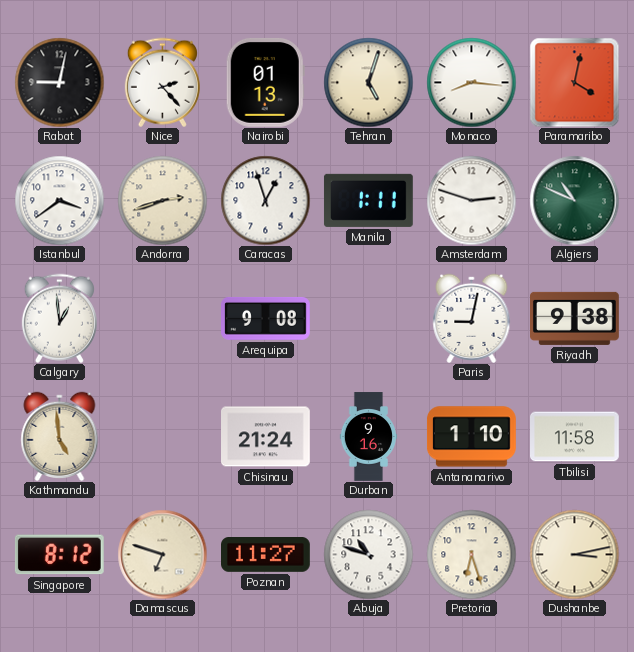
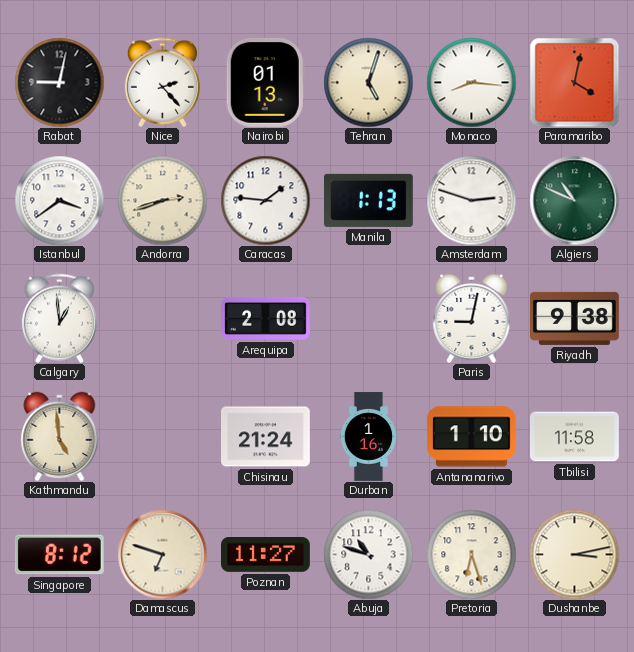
Caracas: 12:57 -> 1:46 (265, 200)
Manila: 1:11 -> 1:13 (368, 200)
Arequipa: 9:08 -> 2:08 (266, 318)
Durban: 9:16 -> 1:16 (369, 437)
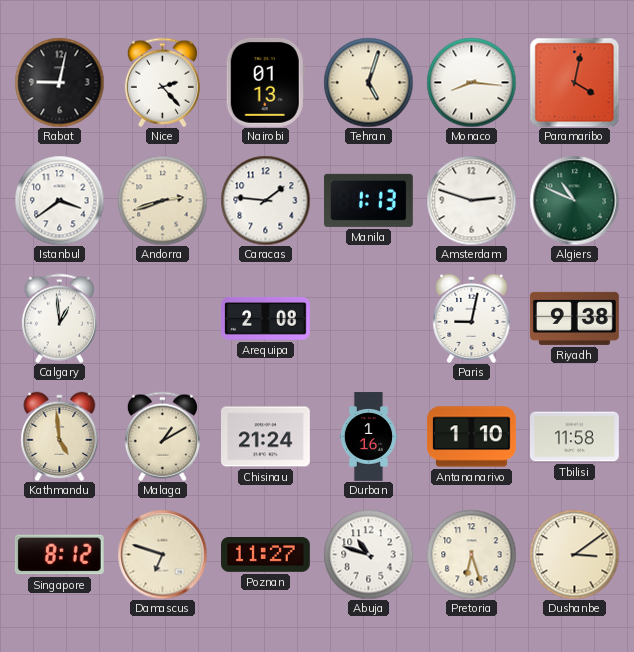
Malaga: none -> 1:10 (162, 436)
Dushanbe: 3:13 -> 3:09 (574, 554)
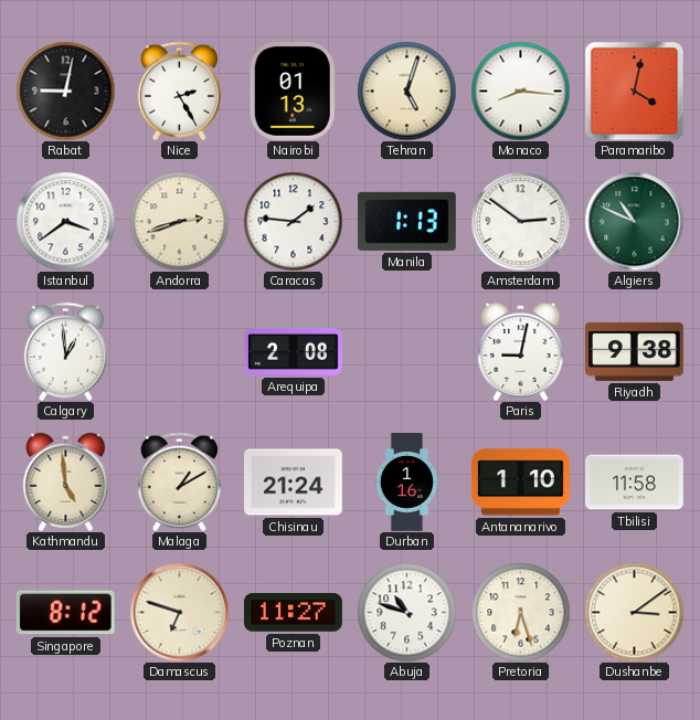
Nice: 2:23 -> 2:25 (179, 91)
Amsterdam: 2:48 -> 2:51 (520, 221)
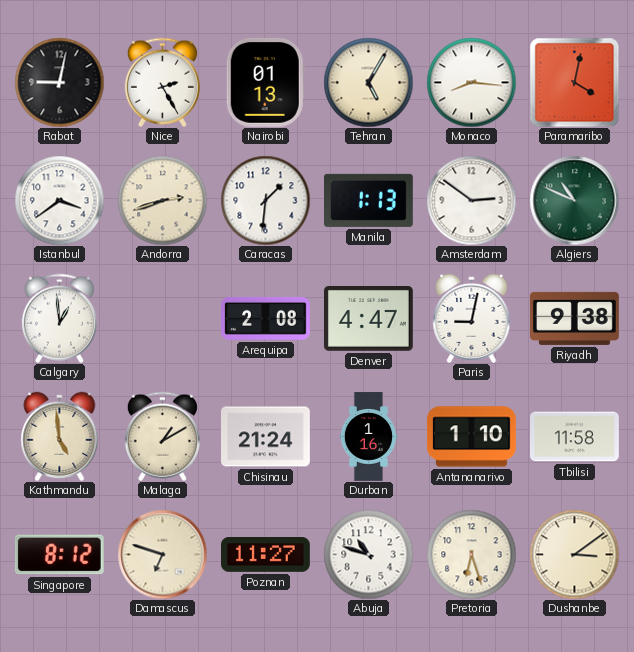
Tehran: 5:03 -> 5:05 (368, 82)
Caracas: 1:46 -> 1:31 (265, 200)
Denver: none -> 4:47 (368, 319)
